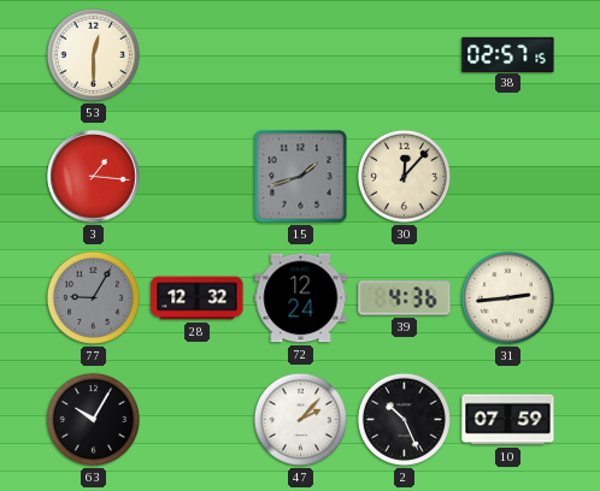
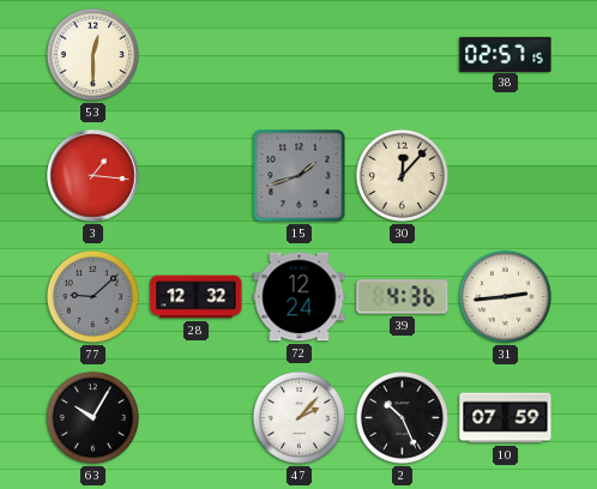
77: 9:05 -> 9:08 (92, 296)
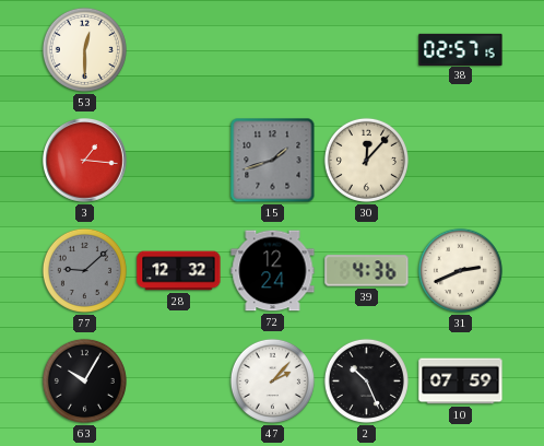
31: 2:44 -> 2:41 (460, 270)
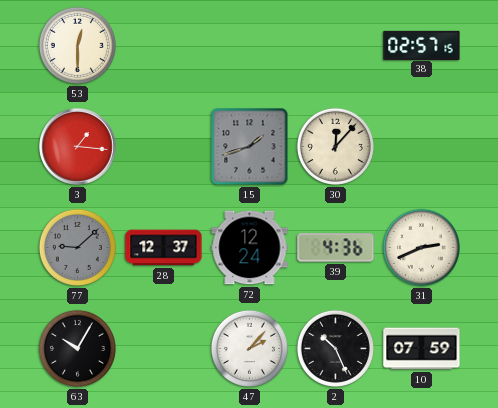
28: 12:32 -> 12:37 (164, 248)
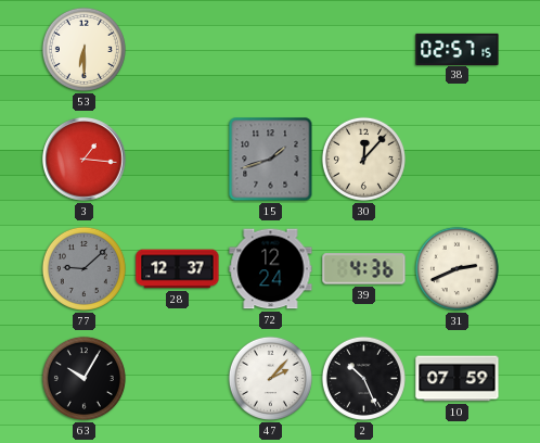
53: 12:30 -> 6:30 (83, 49)
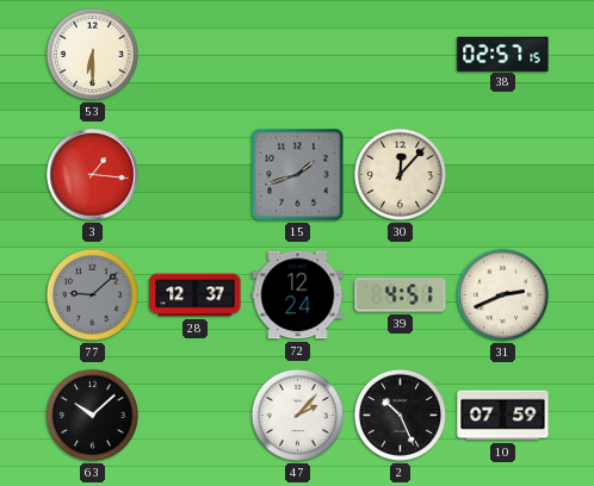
39: 4:36 -> 4:51 (401, 295)
63: 10:05 -> 10:08 (92, 415)
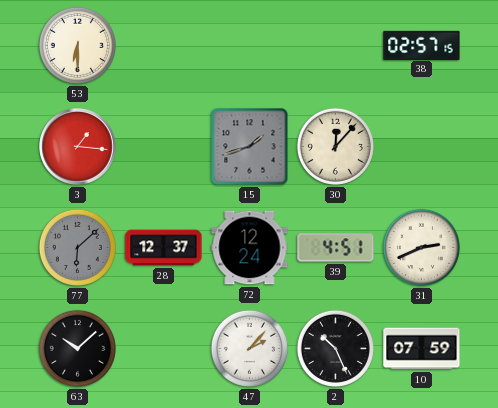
77: 9:08 -> 6:08 (77, 247)
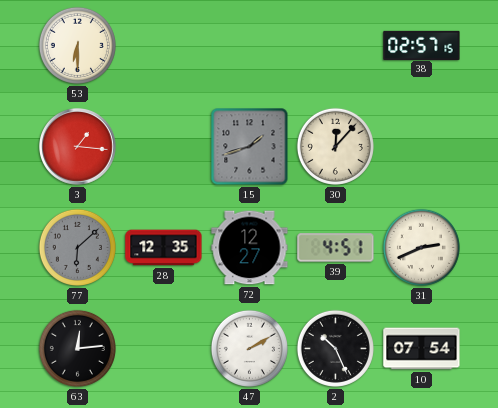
28: 12:37 -> 12:35 (164, 248)
72: 12:24 -> 12:27 (250, 248)
63: 10:08 -> 12:14 (77, 348)
47: 2:07 -> 2:10 (249, 348)
10: 07:59 -> 07:54 (422, 349)
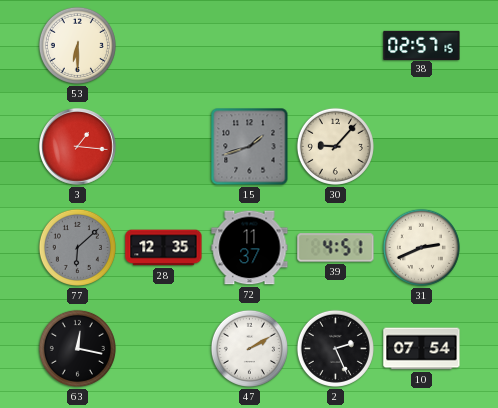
30: 12:07 -> 9:07 (335, 146)
72: 12:27 -> 11:37 (250, 248)
63: 12:14 -> 12:17 (77, 348)
2: 10:26 -> 2:26 (335, 348)
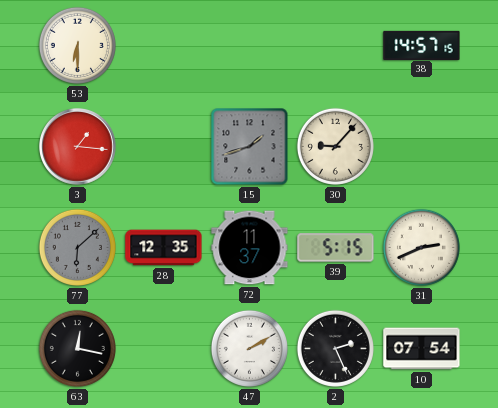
38: 02:57 -> 14:57 (422, 45)
39: 4:51 -> 5:15 (336, 248)
